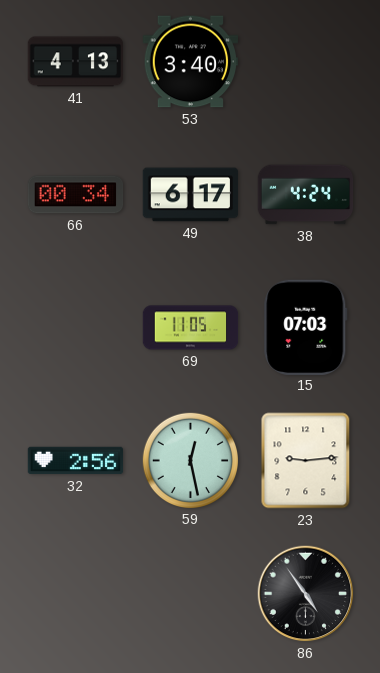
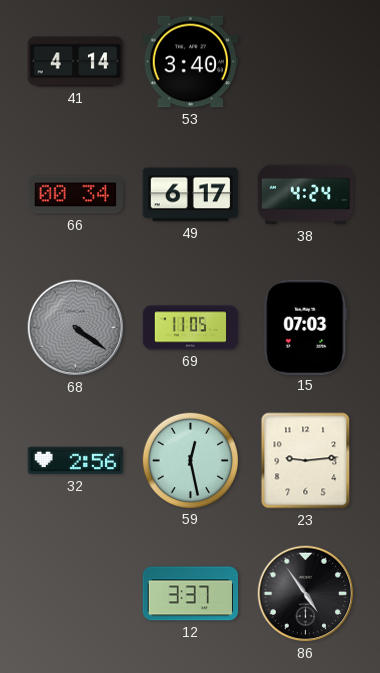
41: 4:13 -> 4:14 (76, 62)
68: none -> 4:21 (76, 328)
12: none -> 3:37 (191, 594)
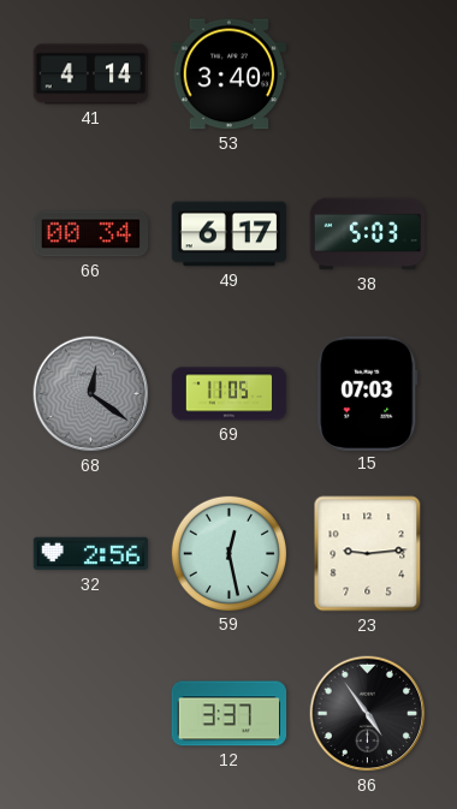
38: 4:24 -> 5:03 (368, 234)
68: 4:21 -> 12:21 (91, 394)
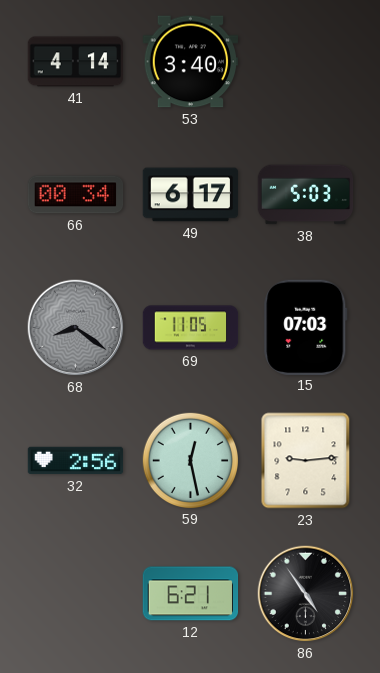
68: 12:21 -> 8:21 (76, 328)
12: 3:37 -> 6:21 (191, 594)
